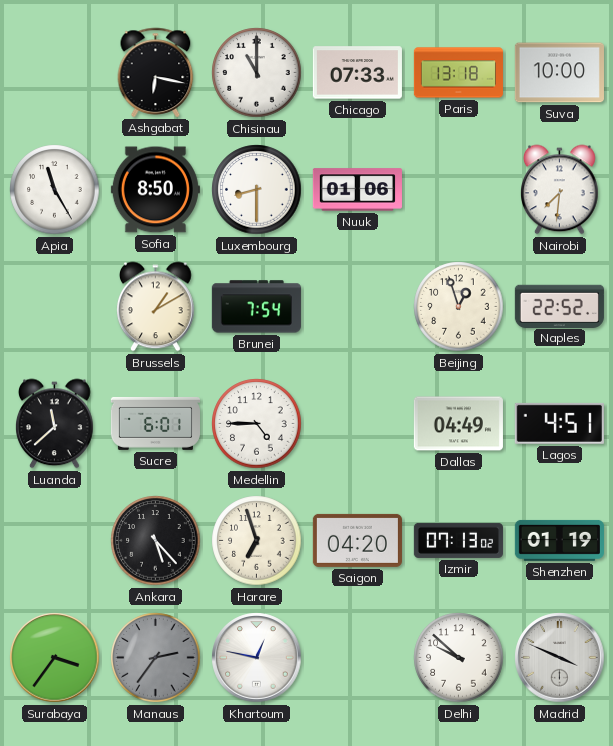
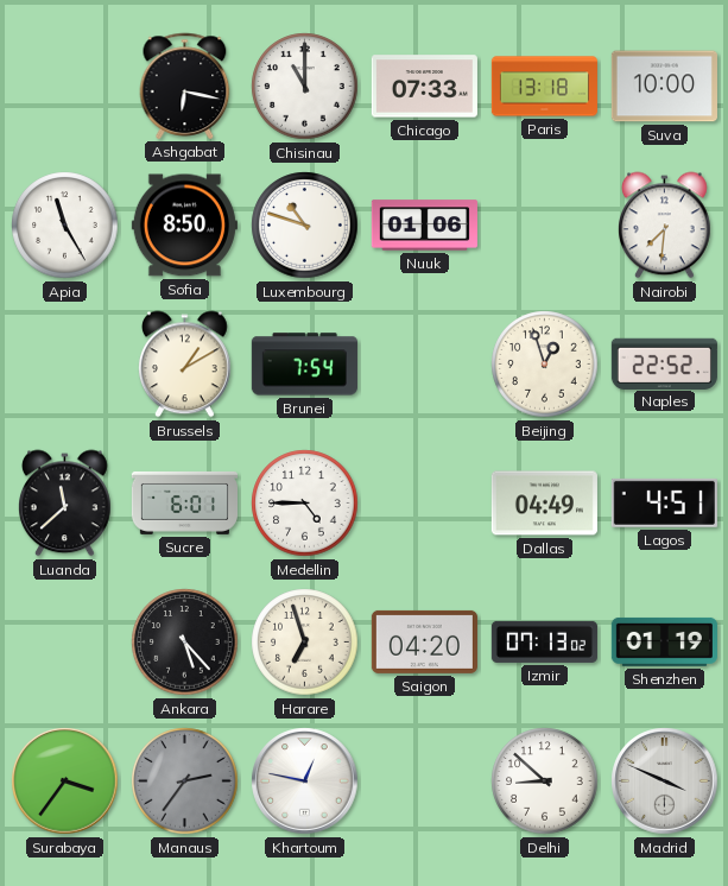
Luxembourg: 8:30 -> 10:48 (305, 226)
Delhi: 9:52 -> 8:52 (545, 781)
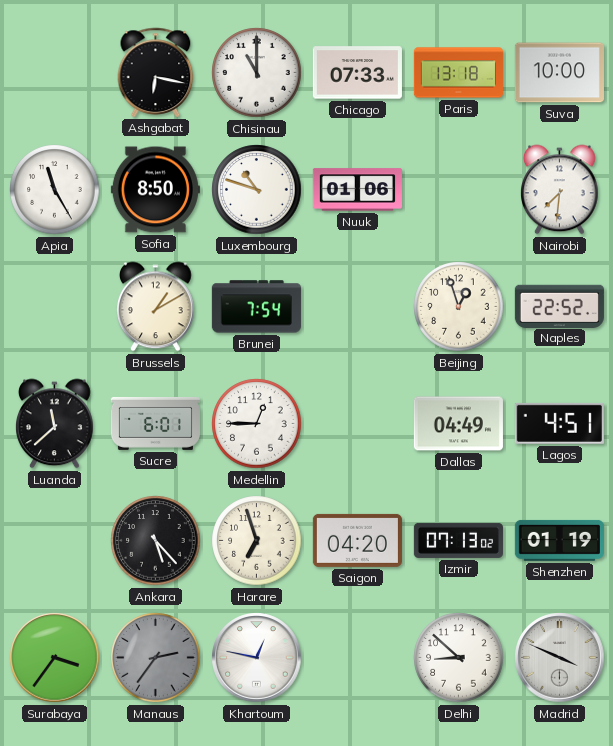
Medellin: 4:45 -> 12:45 (257, 424)
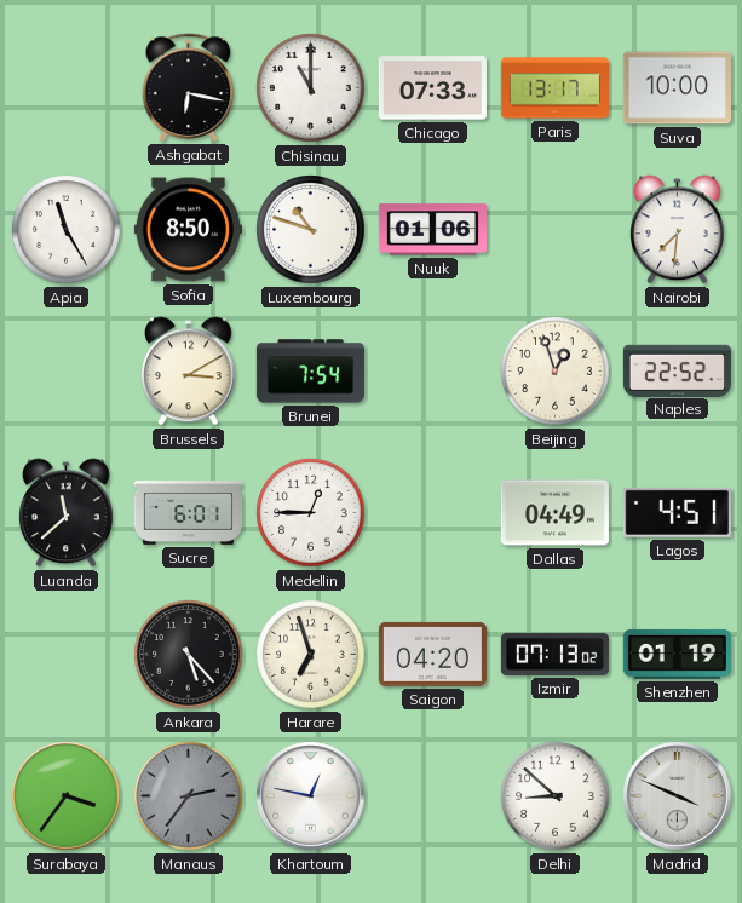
Paris: 13:18 -> 13:17 (554, 88)
Brussels: 1:10 -> 3:10 (189, 372)
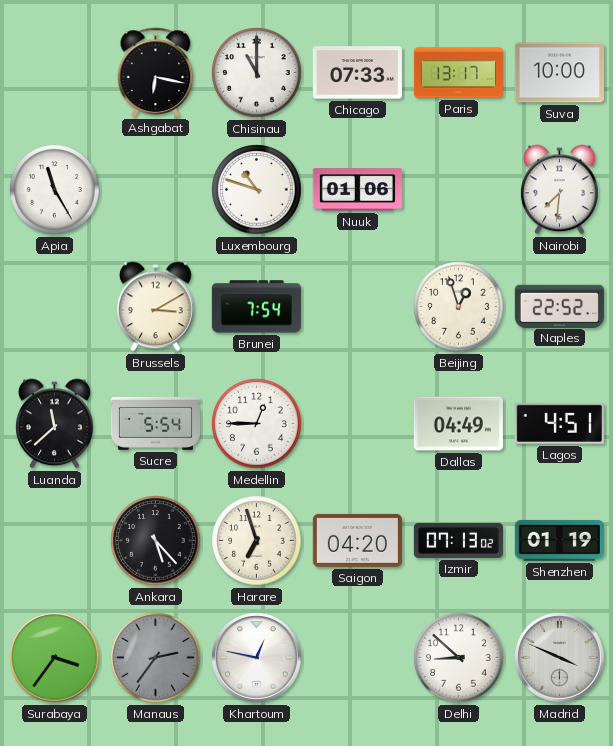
Sofia: 8:50 -> none (188, 230)
Sucre: 6:01 -> 5:54 (155, 423)
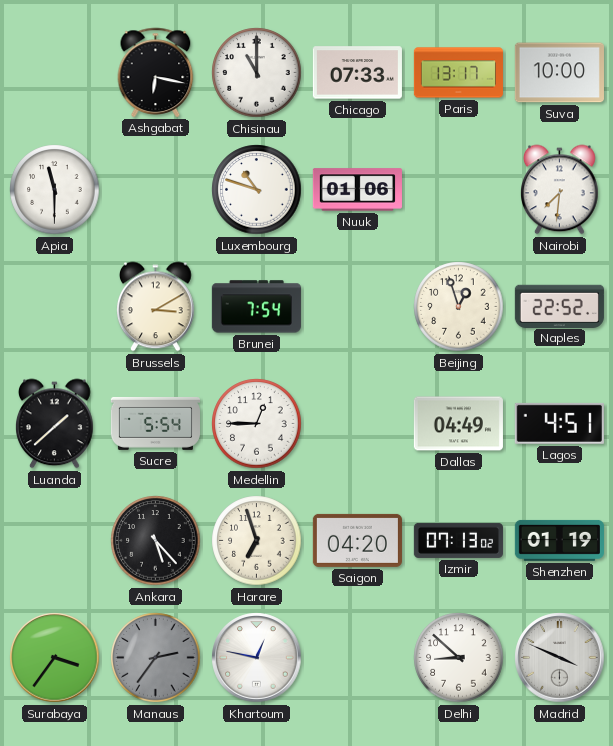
Apia: 11:25 -> 11:30 (55, 190)
Luanda: 11:38 -> 1:38 (55, 424)
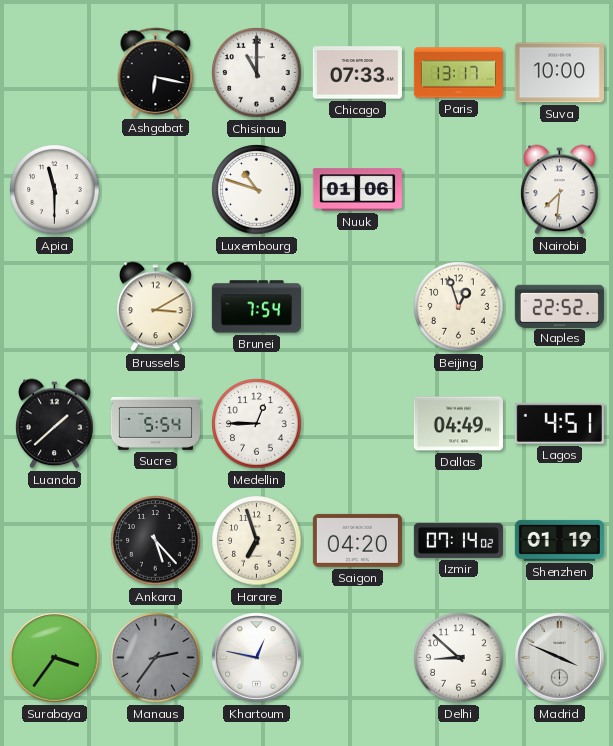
Izmir: 07:13 -> 07:14 (458, 540)
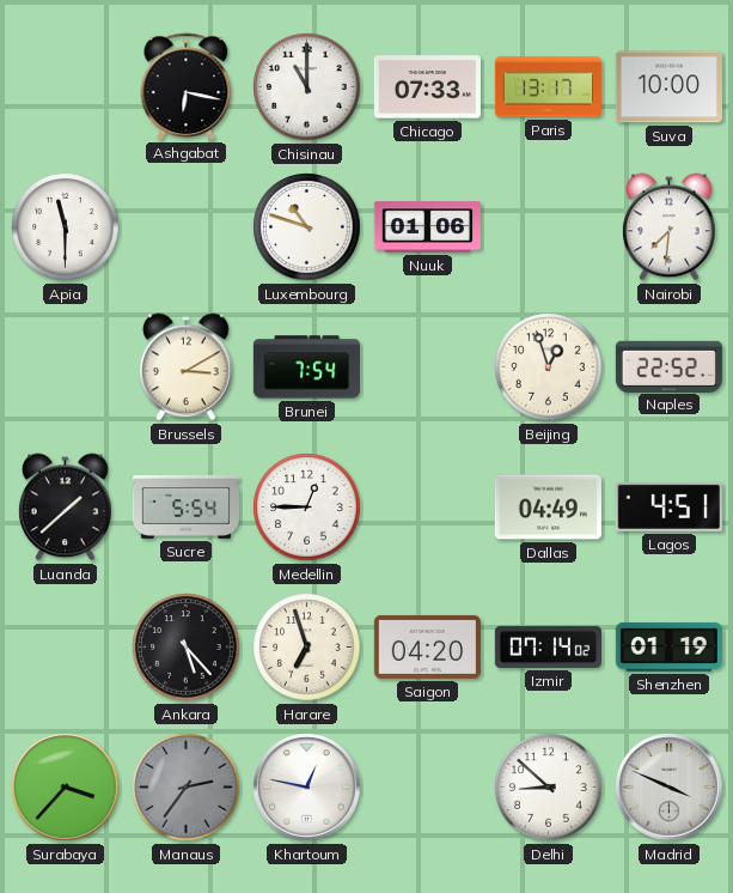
Surabaya: 3:36 -> 3:37 (66, 788)
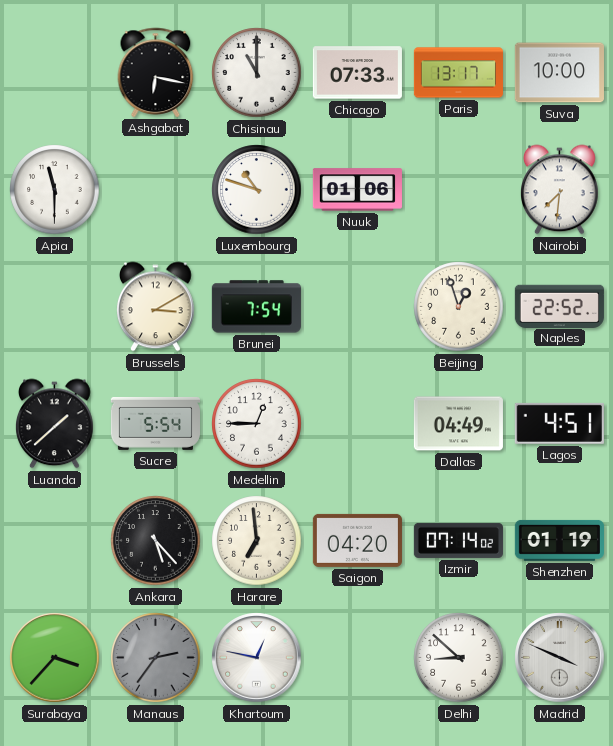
Harare: 6:57 -> 6:59 (257, 541)
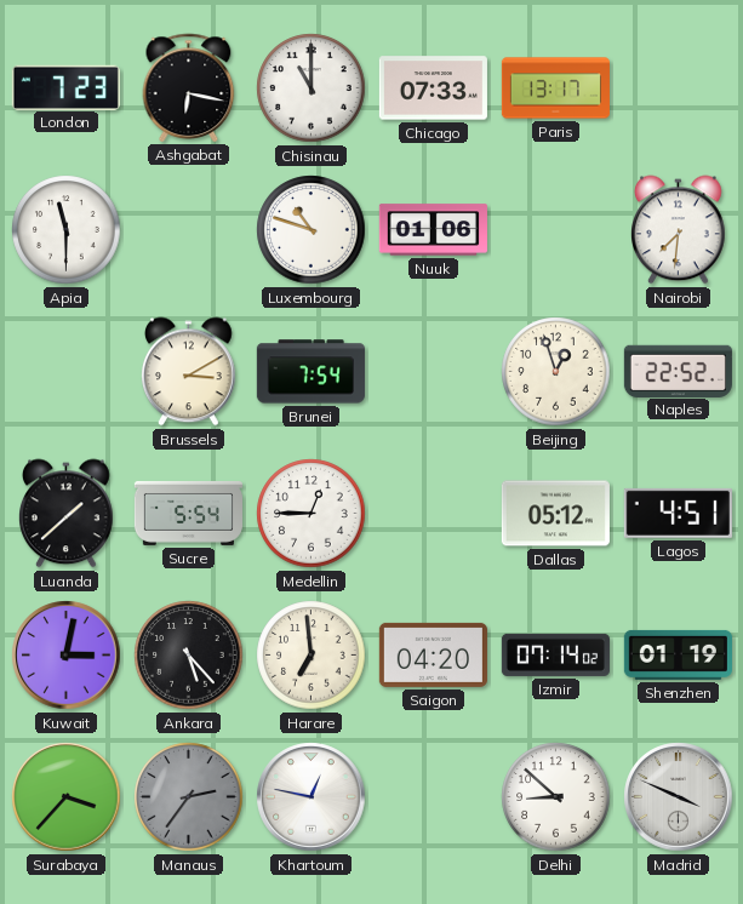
London: none -> 7:23 (65, 87)
Suva: 10:00 -> none (559, 73)
Dallas: 04:49 -> 05:12 (555, 514)
Kuwait: none -> 3:02 (67, 656)
